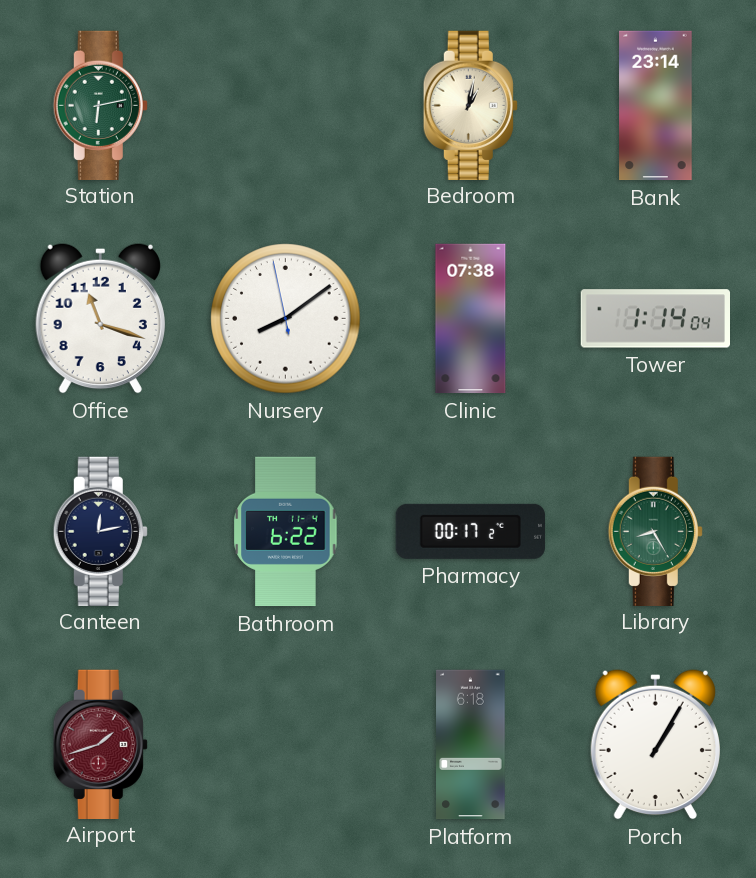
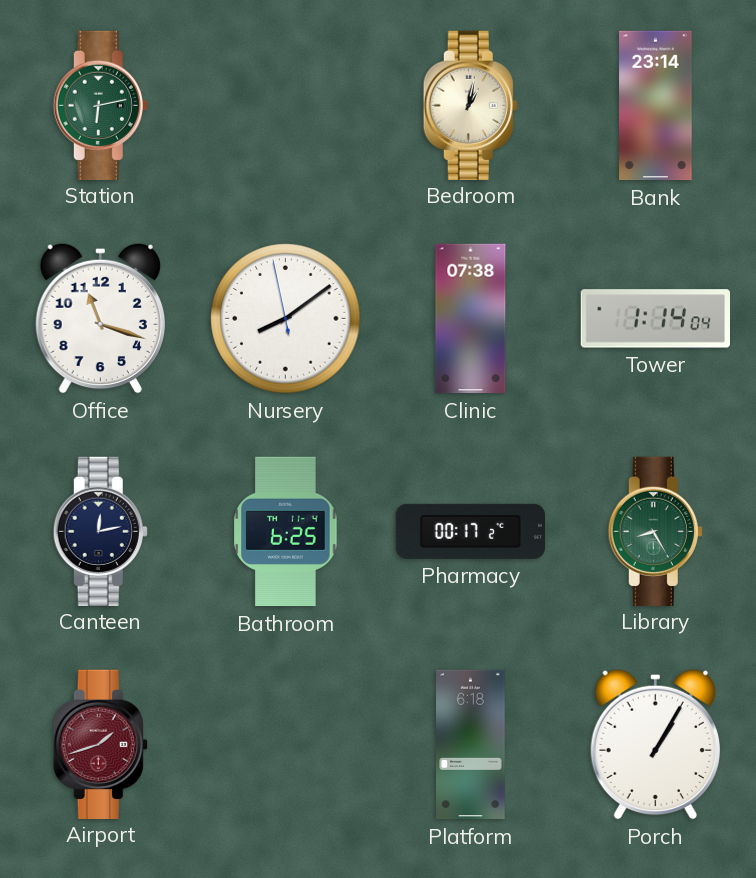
Bathroom: 6:22 -> 6:25 (286, 532)
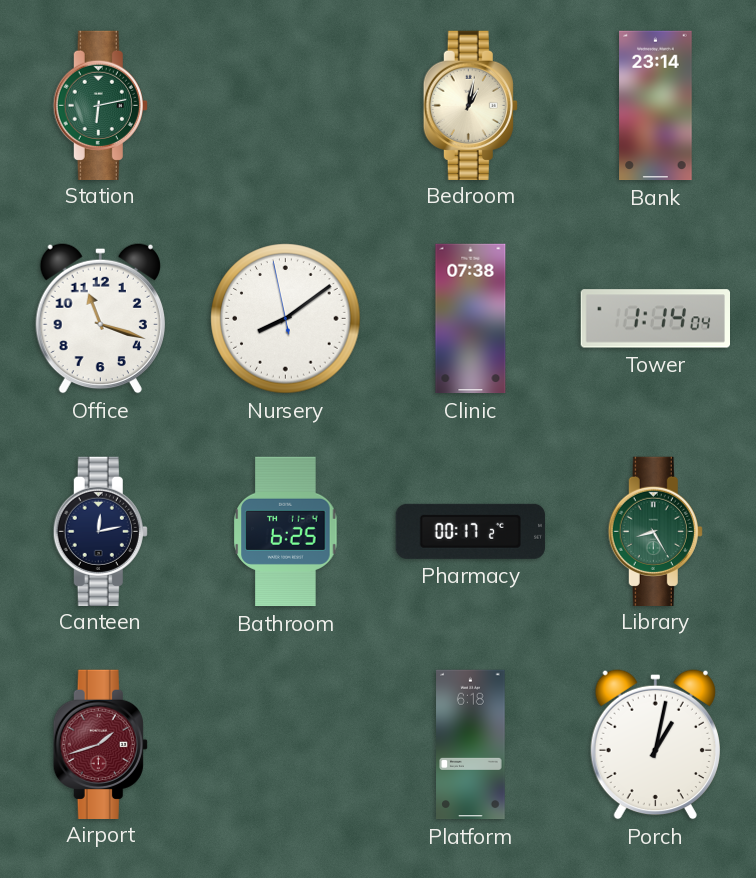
Porch: 1:05 -> 1:02 (655, 744)
